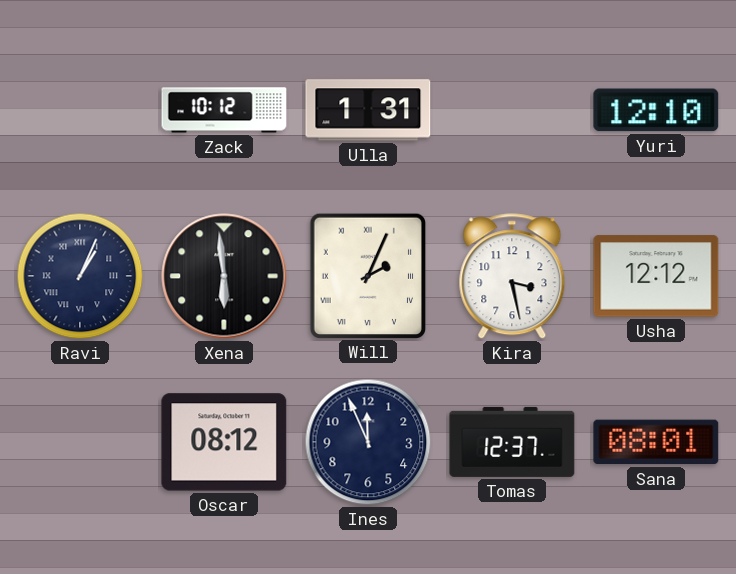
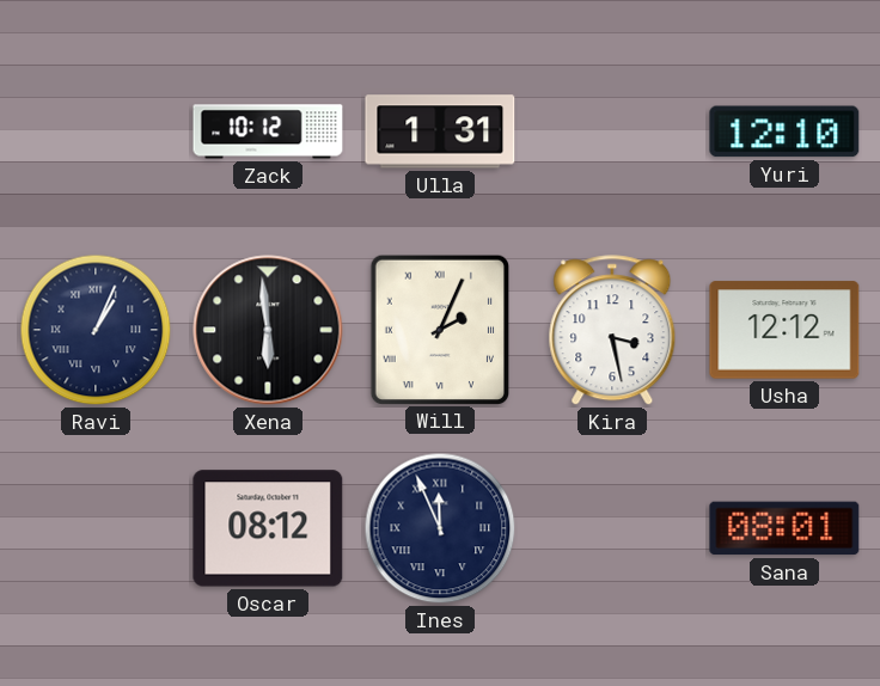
Ines numerals: Arabic -> Roman (440, 528)
Tomas: 12:37 -> none (512, 442)
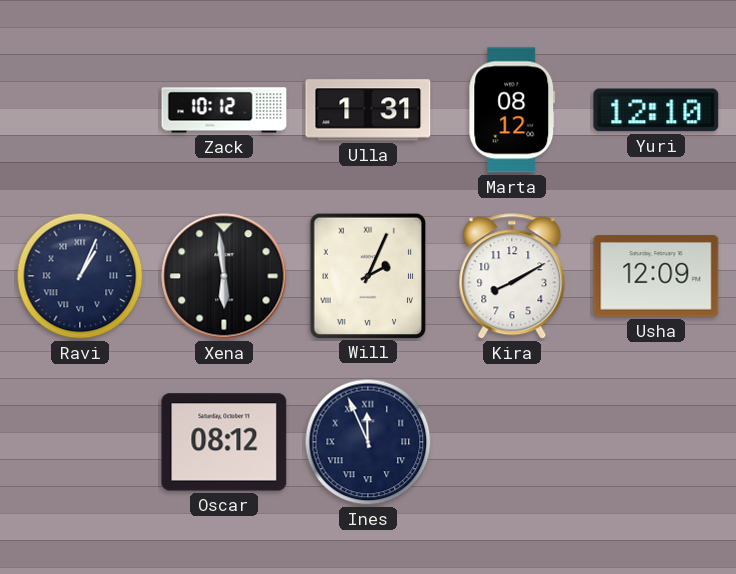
Marta: none -> 08:12 (512, 110)
Kira: 3:28 -> 8:10 (512, 277)
Usha: 12:12 -> 12:09 (656, 276)
Sana: 08:01 -> none (784, 528)
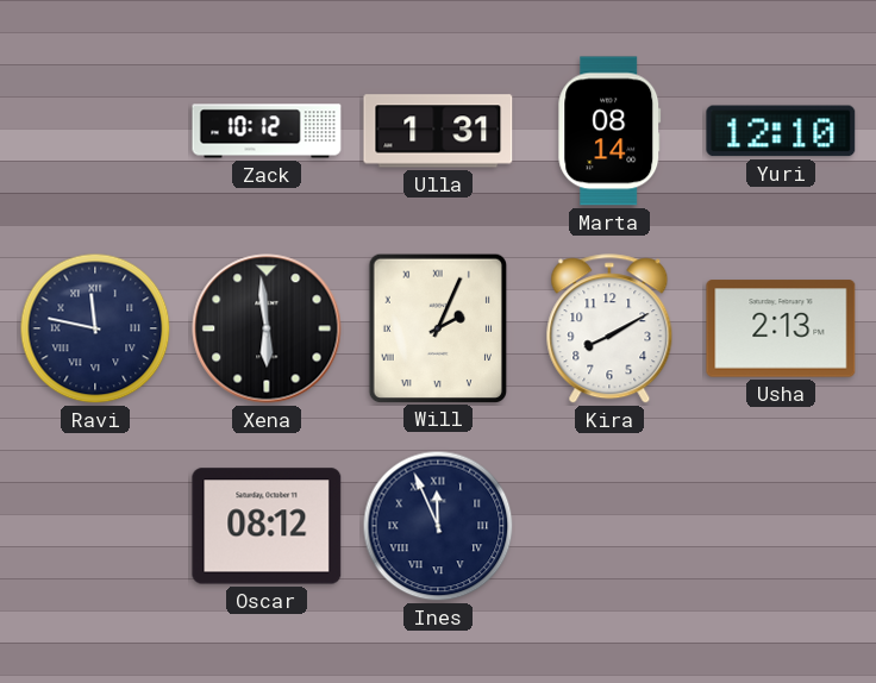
Marta: 08:12 -> 08:14 (609, 131)
Ravi: 1:04 -> 11:47 (95, 328)
Usha: 12:09 -> 2:13 (781, 328)
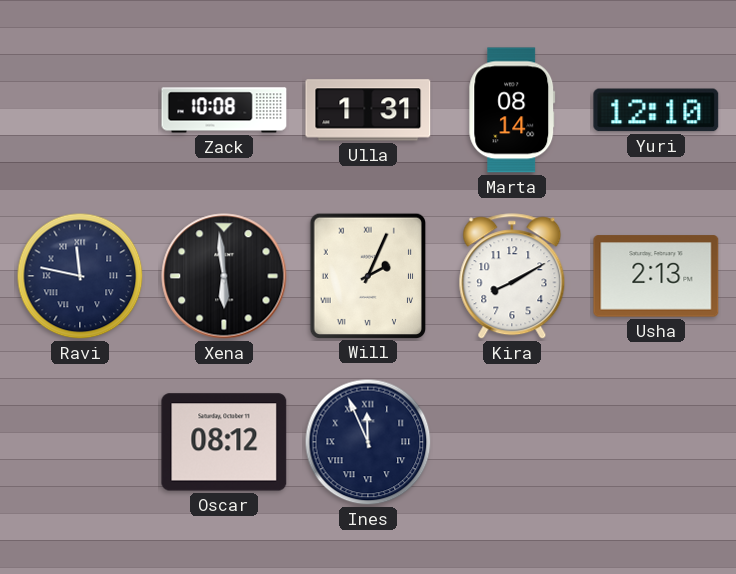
Zack: 10:12 -> 10:08 (224, 110)
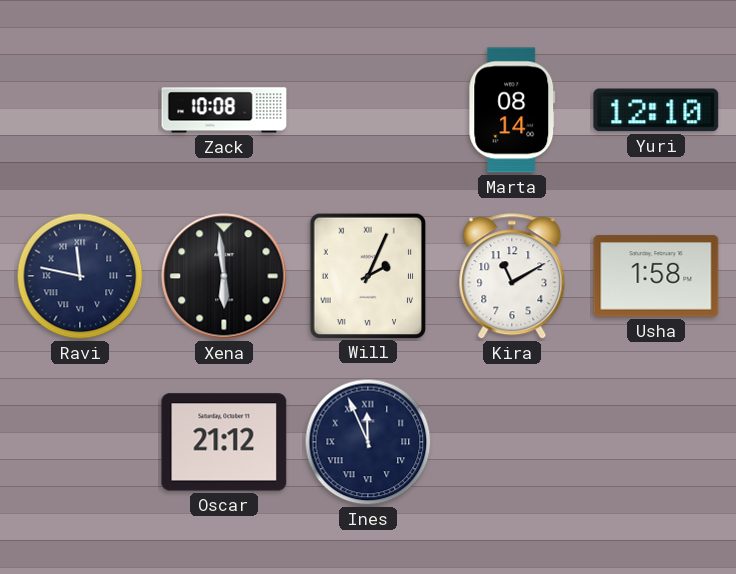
Ulla: 1:31 -> none (368, 110)
Kira: 8:10 -> 11:10 (512, 277)
Usha: 2:13 -> 1:58 (656, 276)
Oscar: 08:12 -> 21:12 (224, 442)
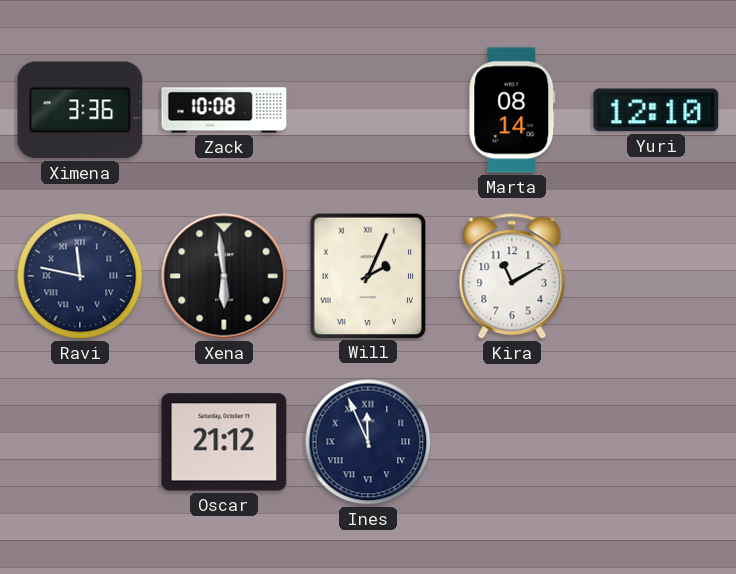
Ximena: none -> 3:36 (80, 110)
Usha: 1:58 -> none (656, 276)
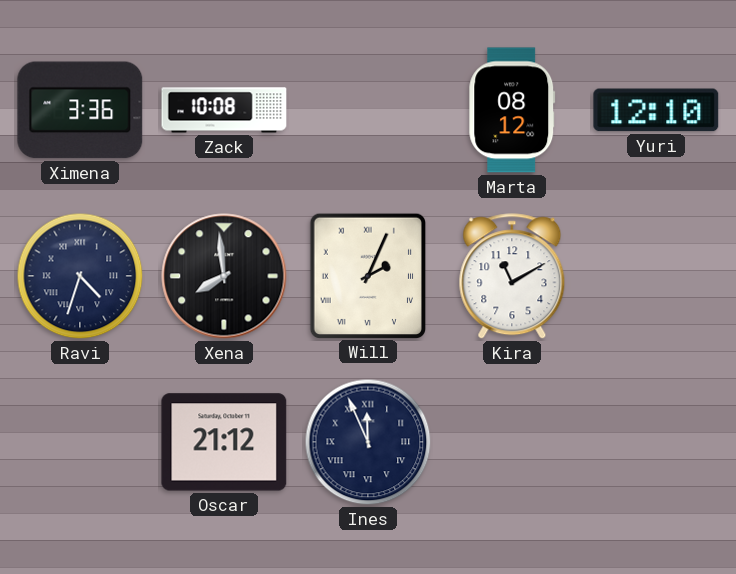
Marta: 08:14 -> 08:12 (512, 110)
Ravi: 11:47 -> 4:33 (80, 276)
Xena: 5:59 -> 7:59 (224, 276)
